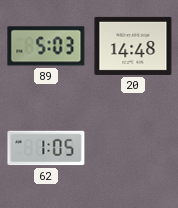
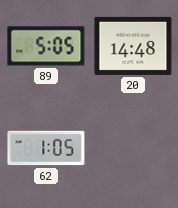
89: 5:03 -> 5:05 (46, 46)
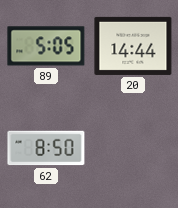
20: 14:48 -> 14:44 (133, 46)
62: 1:05 -> 8:50 (46, 148)
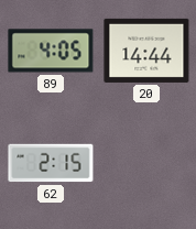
89: 5:05 -> 4:05 (51, 51)
62: 8:50 -> 2:15 (51, 163)
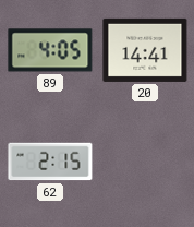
20: 14:44 -> 14:41 (145, 50)
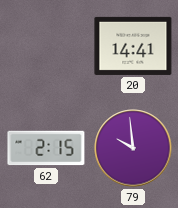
89: 4:05 -> none (50, 50)
79: none -> 9:59 (133, 148)
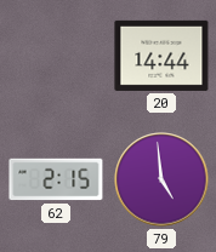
20: 14:41 -> 14:44 (161, 56)
79: 9:59 -> 4:59 (161, 179)
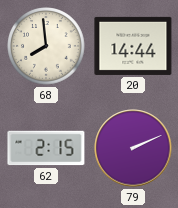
68: none -> 7:59 (46, 46)
79: 4:59 -> 2:11 (133, 148)
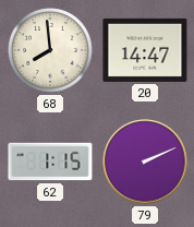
20: 14:44 -> 14:47 (145, 50)
62: 2:15 -> 1:15 (50, 162)
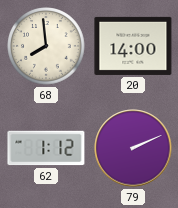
20: 14:47 -> 14:00 (133, 46)
62: 1:15 -> 1:12 (46, 148)
